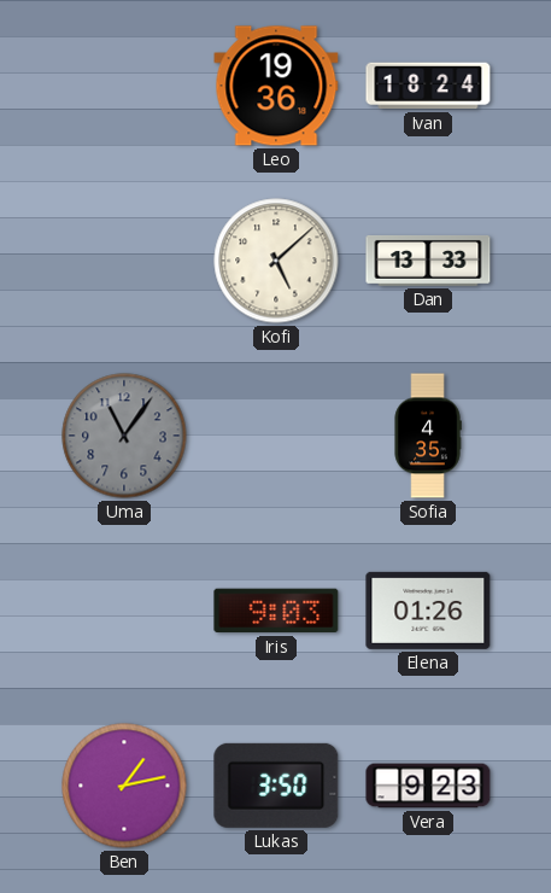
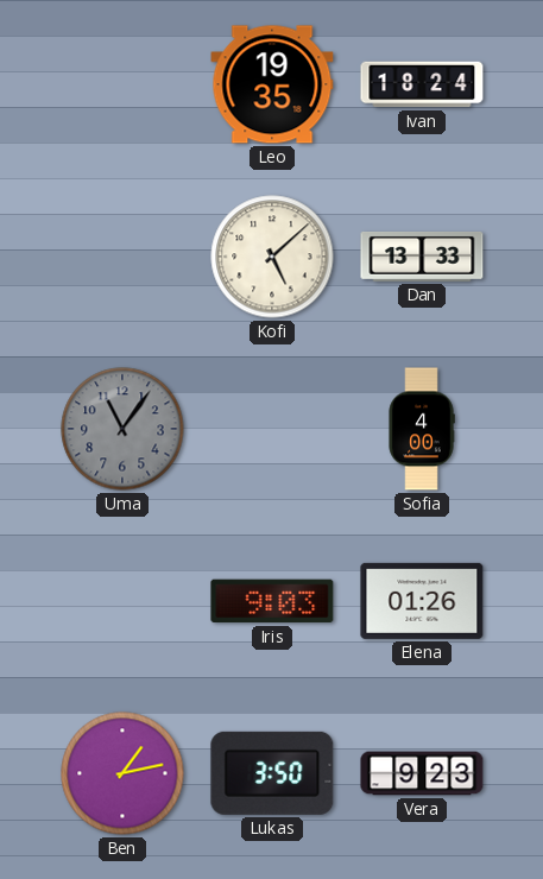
Leo: 19:36 -> 19:35 (272, 84)
Sofia: 4:35 -> 4:00 (422, 429)
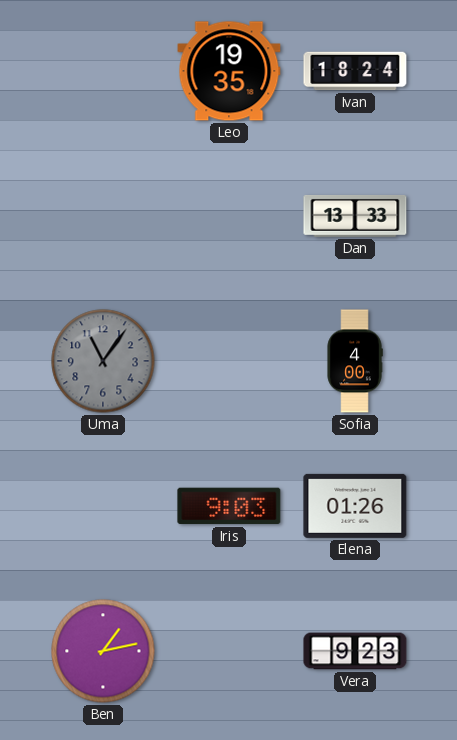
Kofi: 5:08 -> none (272, 257)
Lukas: 3:50 -> none (272, 773)
